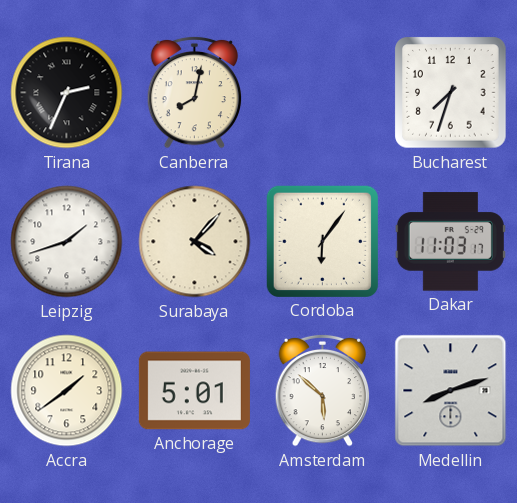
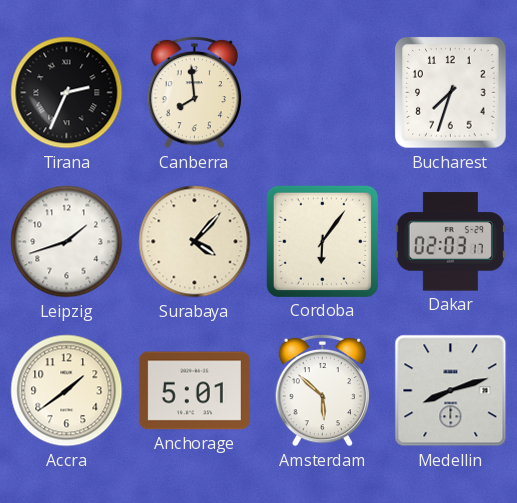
Canberra: 8:02 -> 7:59 (195, 92)
Dakar: 11:03 -> 02:03 (450, 242)
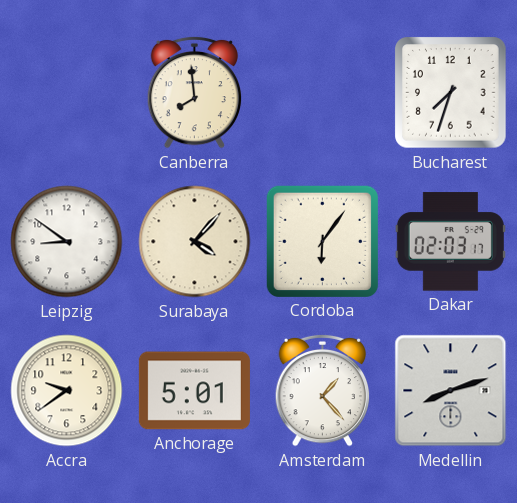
Tirana: 2:34 -> none (67, 93)
Leipzig: 1:42 -> 8:51 (67, 242)
Accra: 1:39 -> 9:39 (67, 391)
Amsterdam: 5:52 -> 1:23 (323, 390)
